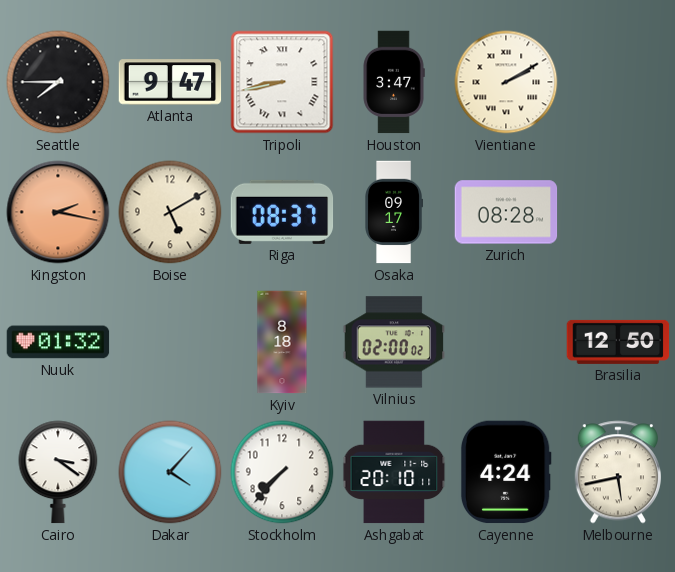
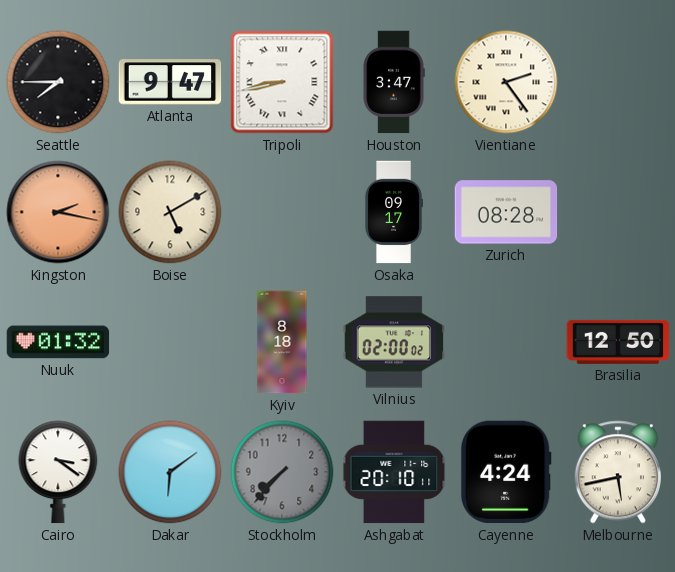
Vientiane: 2:10 -> 2:24 (506, 82)
Riga: 08:37 -> none (282, 212)
Dakar: 4:07 -> 6:09 (170, 472)
Stockholm dial: white -> grey (282, 472)
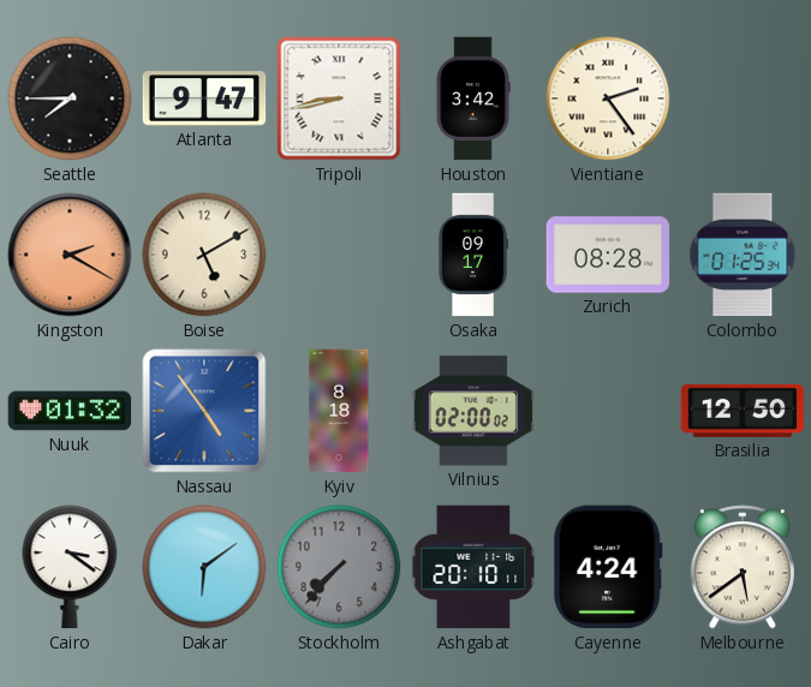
Houston: 3:47 -> 3:42 (473, 98)
Kingston: 2:17 -> 2:20 (70, 255)
Colombo: none -> 01:25 (743, 255)
Nassau: none -> 4:54 (204, 411)
Melbourne: 5:43 -> 5:39 (743, 567)
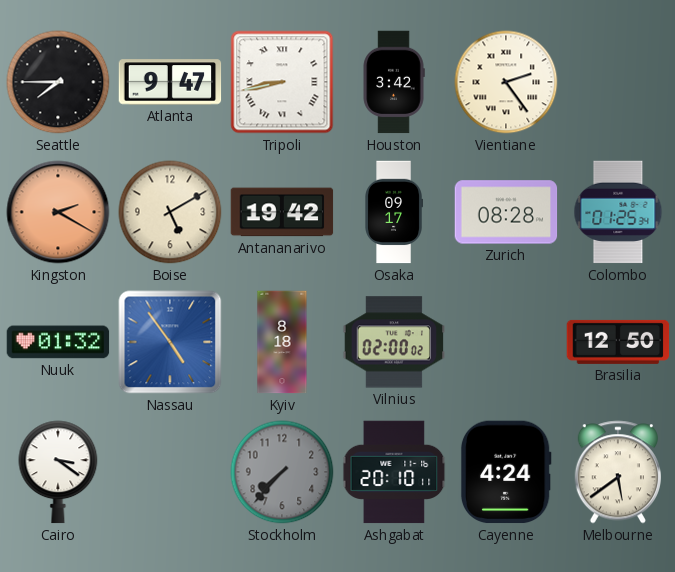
Antananarivo: none -> 19:42 (282, 212)
Dakar: 6:09 -> none (204, 567)
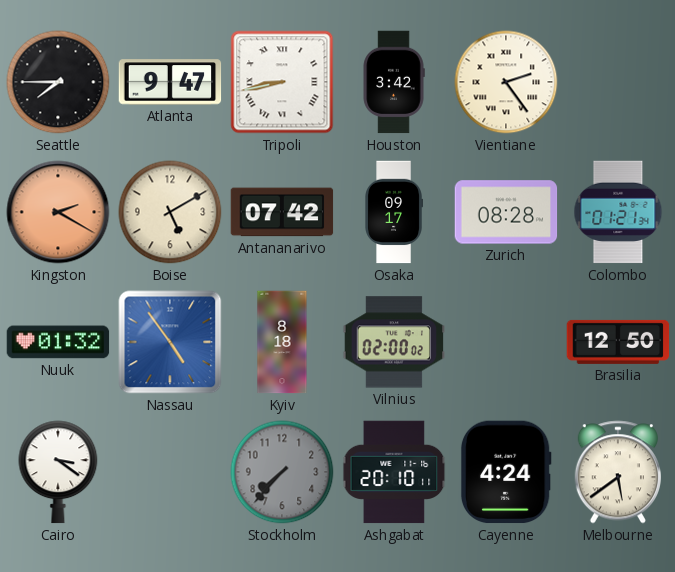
Antananarivo: 19:42 -> 07:42 (282, 212)
Colombo: 01:25 -> 01:21 (618, 212)
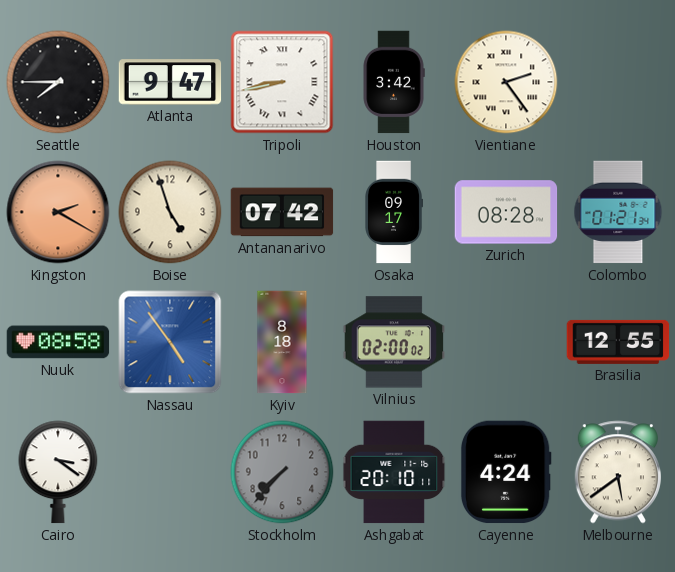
Boise: 5:10 -> 4:57 (170, 212)
Nuuk: 01:32 -> 08:58 (58, 342)
Brasilia: 12:50 -> 12:55 (618, 342)
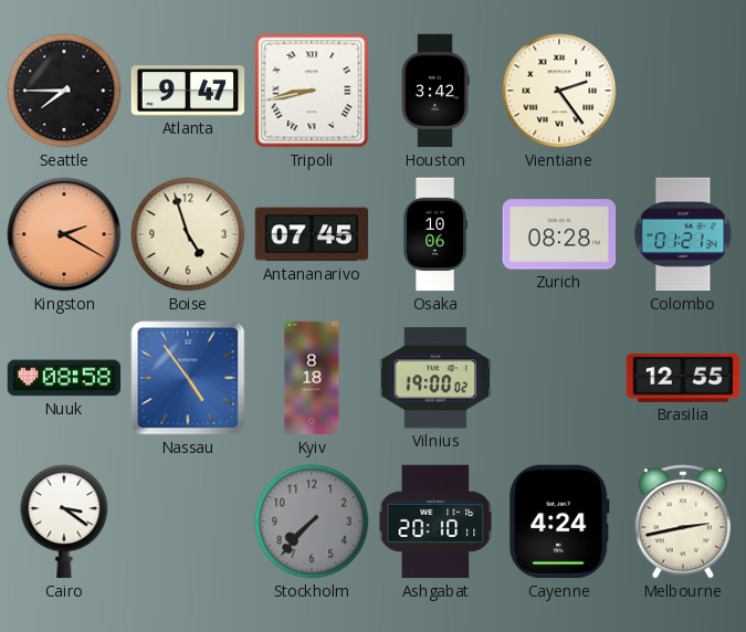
Antananarivo: 07:42 -> 07:45 (312, 234)
Osaka: 09:17 -> 10:06 (434, 234)
Vilnius: 02:00 -> 19:00 (435, 378)
Melbourne: 5:39 -> 2:43 (683, 522)
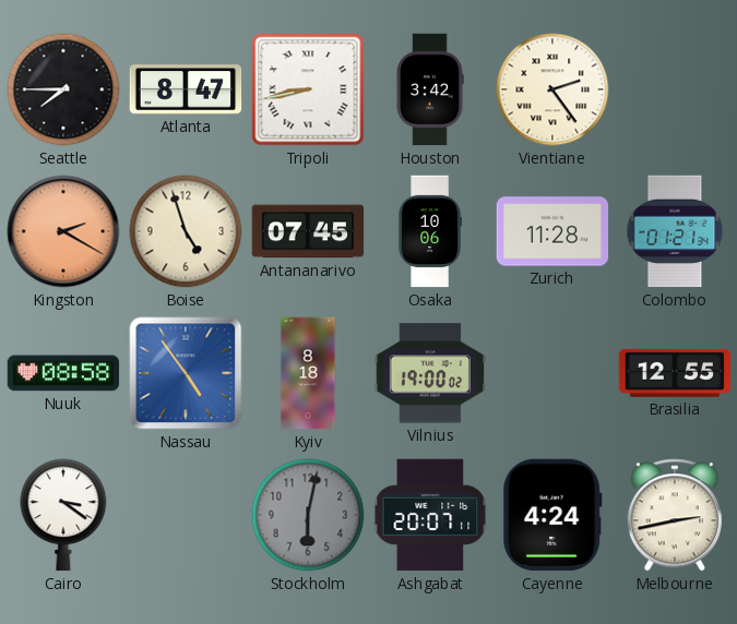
Atlanta: 9:47 -> 8:47 (186, 89)
Zurich: 08:28 -> 11:28 (552, 231)
Stockholm: 7:37 -> 6:02 (308, 515)
Ashgabat: 20:10 -> 20:07 (430, 515)
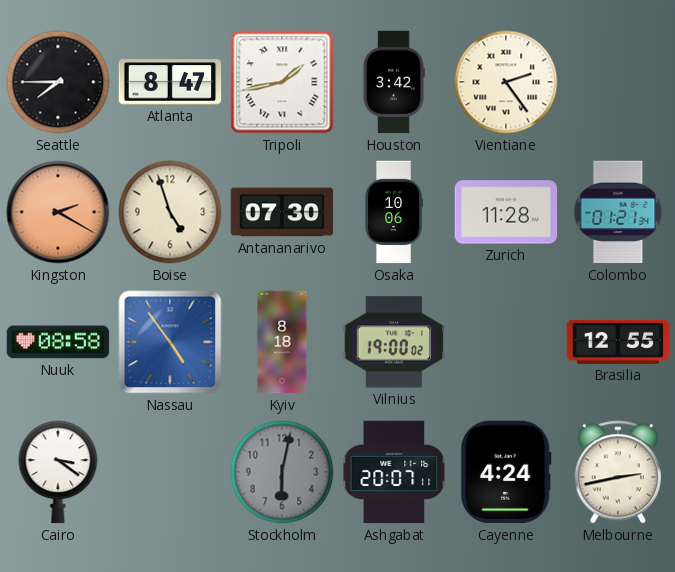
Tripoli: 8:43 -> 1:43 (282, 82)
Antananarivo: 07:45 -> 07:30 (282, 212)
